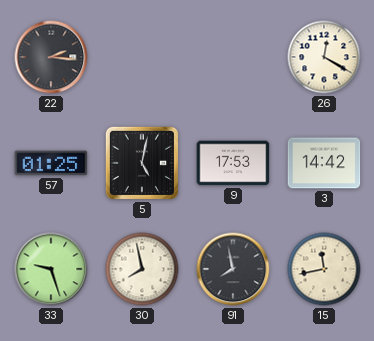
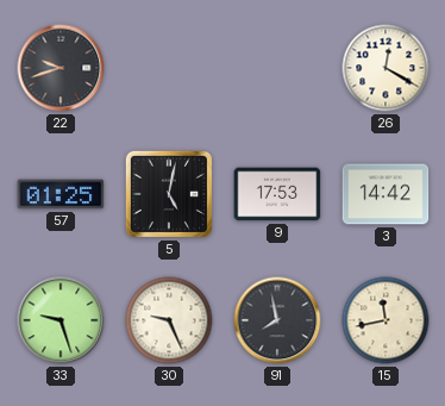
22: 2:16 -> 9:42 (61, 68)
30: 7:58 -> 9:26 (169, 320)
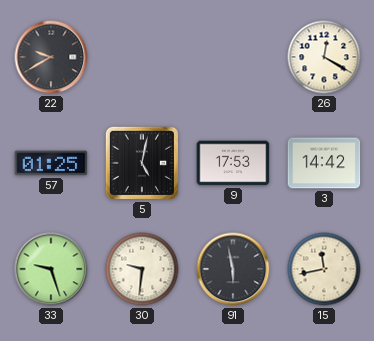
22: 9:42 -> 9:40 (51, 57)
30: 9:26 -> 9:31 (142, 269)
91: 7:58 -> 5:58 (233, 269)
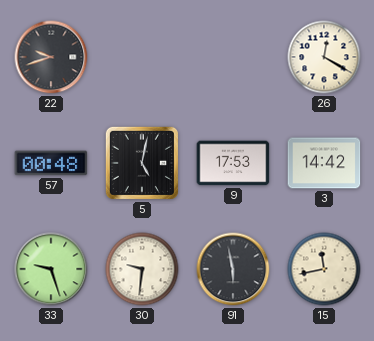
22: 9:40 -> 9:42 (51, 57)
57: 01:25 -> 00:48 (51, 163)
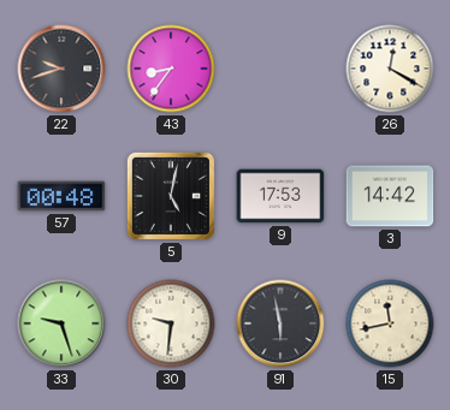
43: none -> 8:36 (171, 69)
